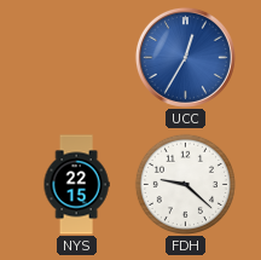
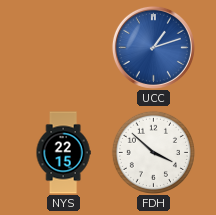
UCC: 12:35 -> 1:12 (153, 47)
FDH: 9:22 -> 3:52 (153, 152)
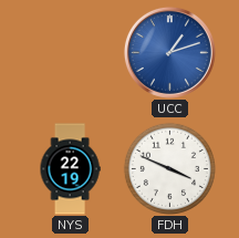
NYS: 22:15 -> 22:19 (70, 169)
FDH: 3:52 -> 3:49 (169, 168)
